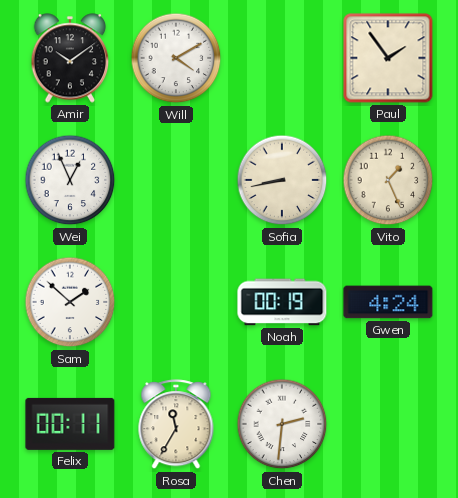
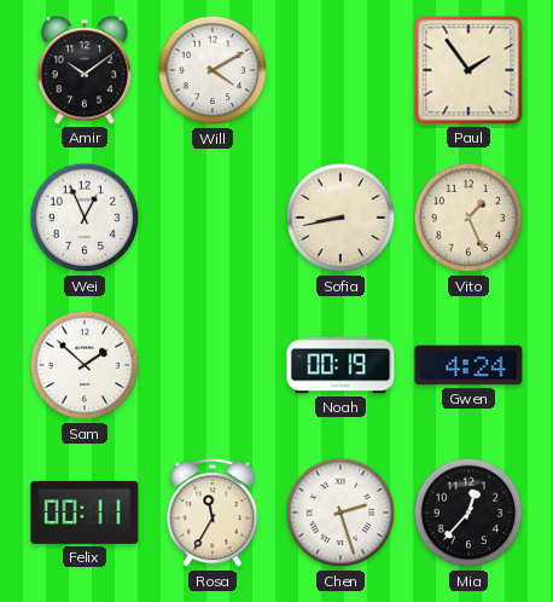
Chen: 2:31 -> 2:27 (340, 513)
Mia: none -> 12:37 (468, 513)
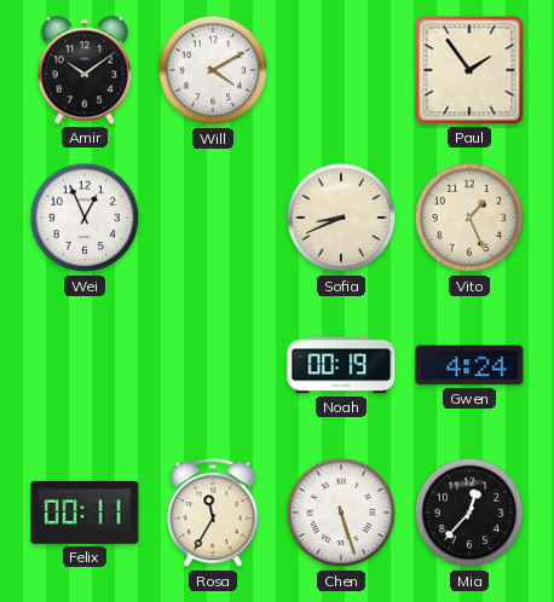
Sofia: 8:43 -> 8:41 (341, 218)
Sam: 1:52 -> none (85, 365)
Chen: 2:27 -> 5:27 (341, 513)
